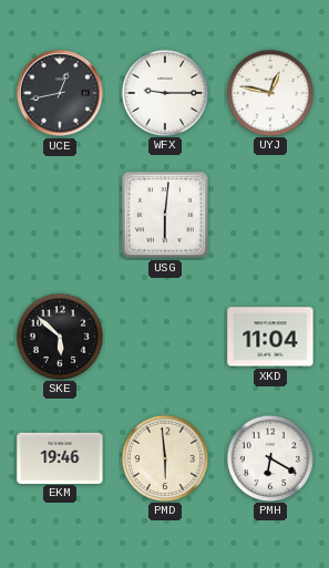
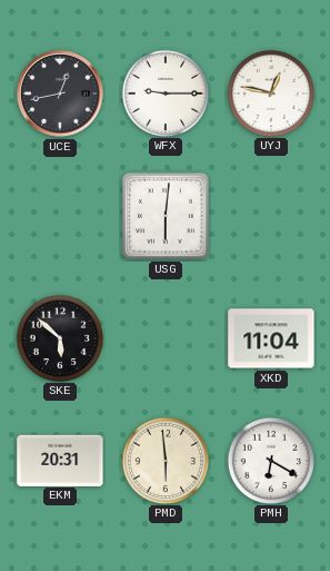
EKM: 19:46 -> 20:31 (60, 460)
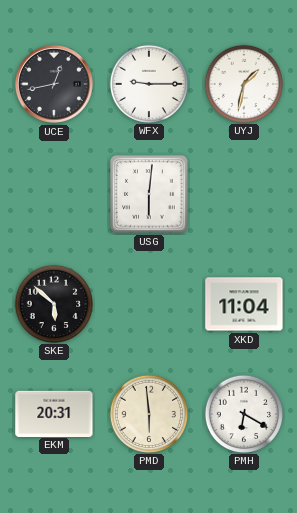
UYJ: 12:47 -> 1:32 (243, 83)
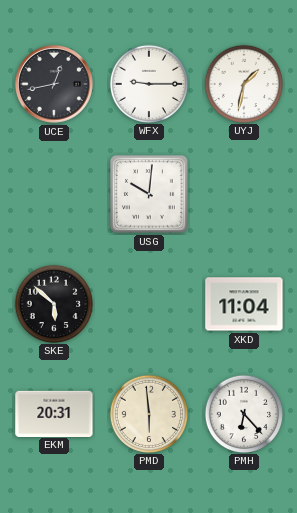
USG: 6:01 -> 10:01 (150, 195)
PMH: 6:20 -> 6:23 (243, 413)
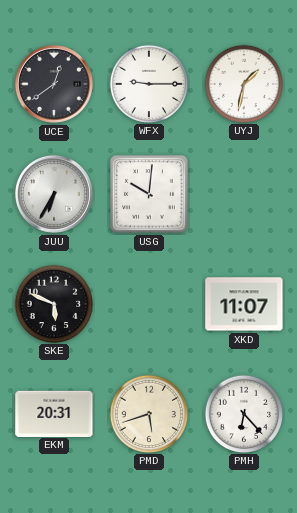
UCE: 12:43 -> 12:39 (54, 84)
JUU: none -> 6:35 (54, 194)
SKE: 5:52 -> 5:49 (53, 303)
XKD: 11:04 -> 11:07 (244, 304)
PMD: 5:59 -> 5:42 (148, 413)
